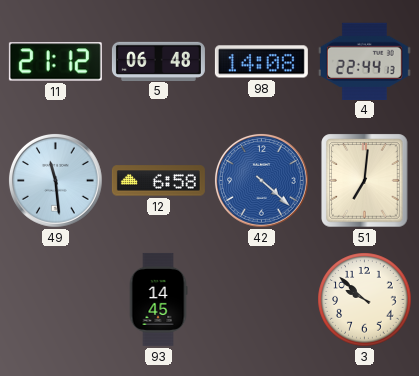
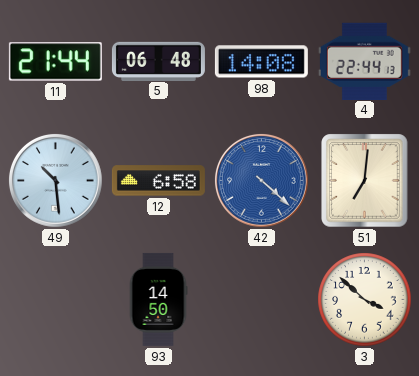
11: 21:12 -> 21:44 (55, 62)
49: 11:29 -> 10:29 (56, 181)
93: 14:45 -> 14:50 (158, 299)
3: 9:52 -> 3:52 (365, 300)
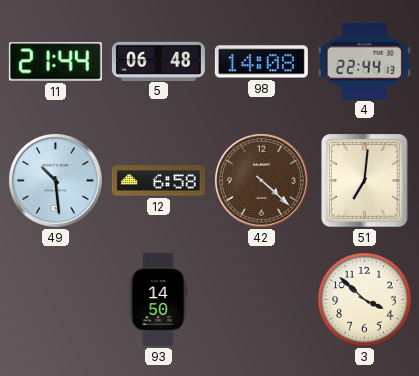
42 dial: blue -> brown (262, 181)
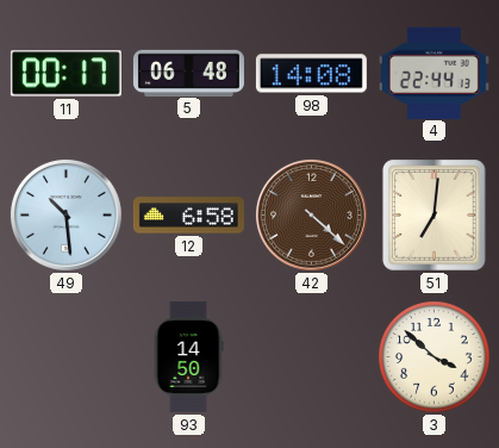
11: 21:44 -> 00:17 (66, 74)
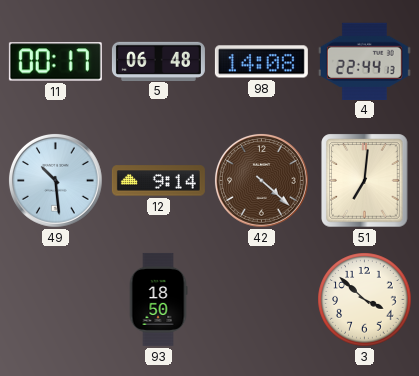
12: 6:58 -> 9:14 (158, 181)
93: 14:50 -> 18:50 (158, 299)
